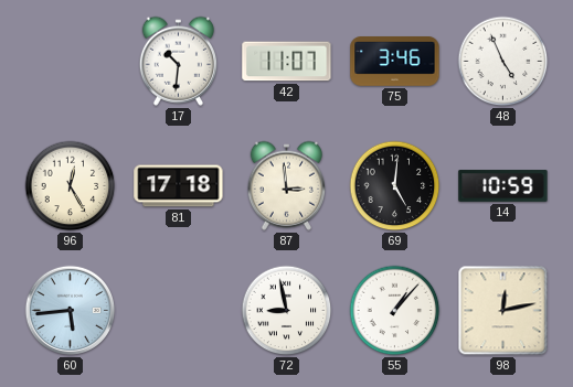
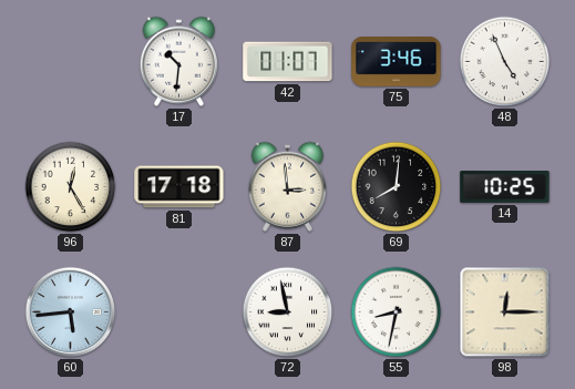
42: 11:07 -> 01:07 (288, 62)
69: 5:01 -> 8:01 (397, 187)
14: 10:59 -> 10:25 (505, 187)
55: 1:07 -> 8:32 (397, 313)
98: 12:13 -> 12:15 (505, 313)
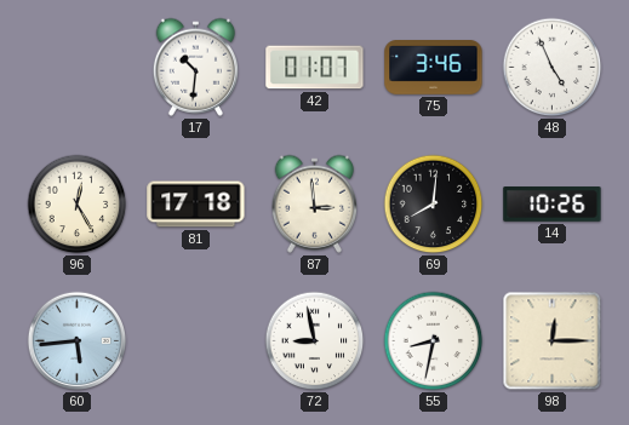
14: 10:25 -> 10:26 (553, 205)
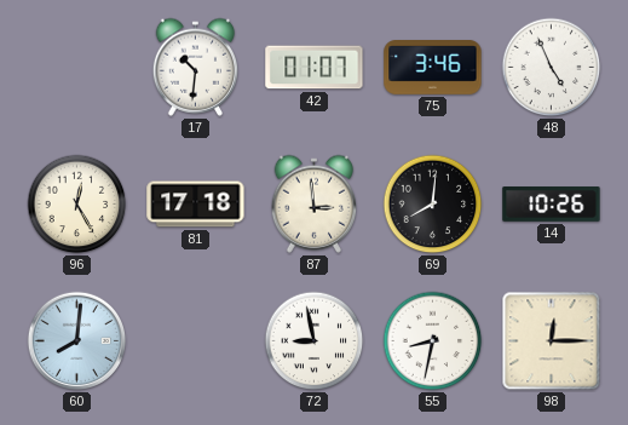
60: 5:44 -> 8:01 (77, 341)
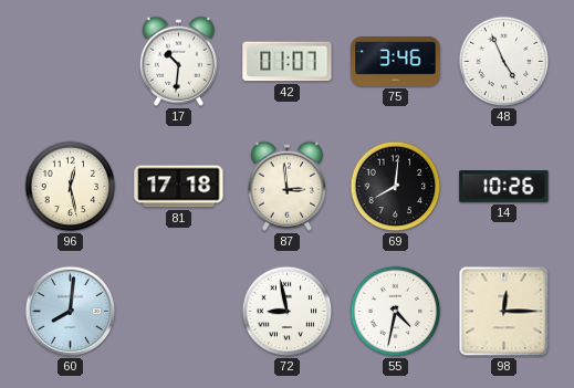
96: 12:25 -> 12:28 (71, 187)
55: 8:32 -> 4:32 (396, 312)
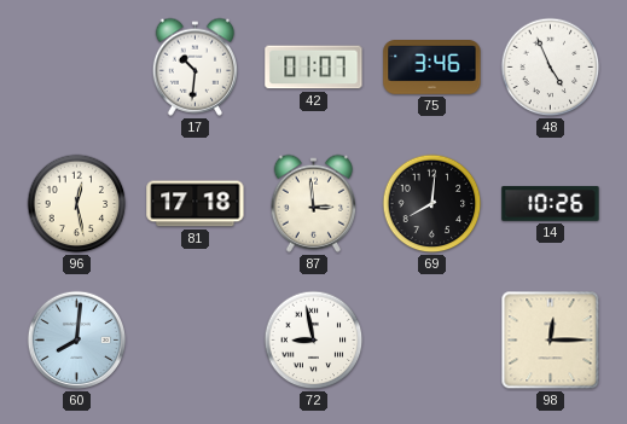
55: 4:32 -> none (396, 312)
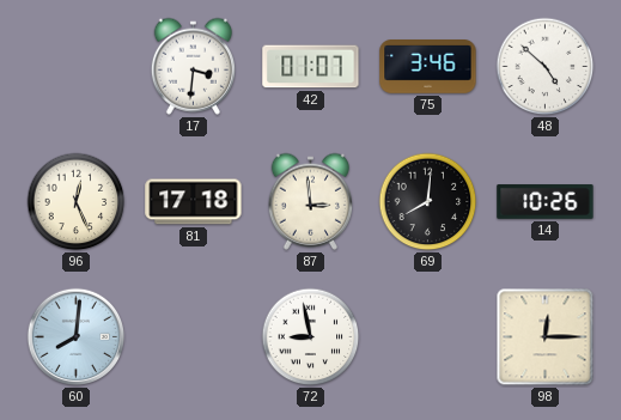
17: 10:31 -> 3:31 (193, 66)
48: 4:56 -> 4:52 (546, 67)
96: 12:28 -> 12:26 (77, 202)
